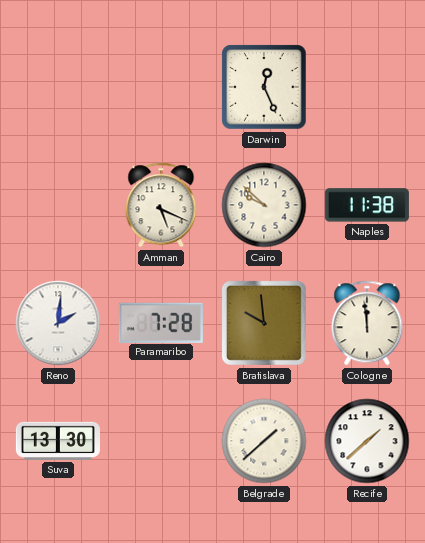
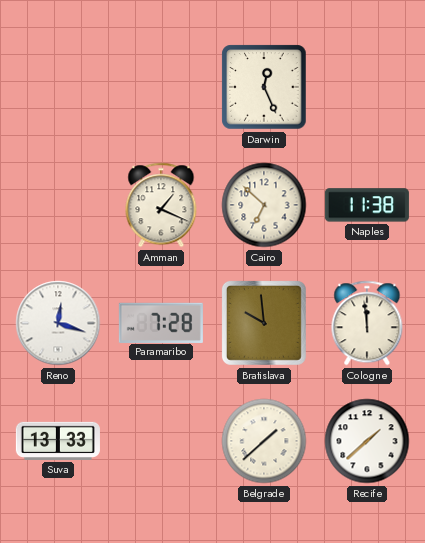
Amman: 5:19 -> 1:19 (161, 205)
Cairo: 9:52 -> 6:52 (264, 205)
Reno: 2:01 -> 12:18 (58, 323)
Suva: 13:30 -> 13:33 (58, 441)
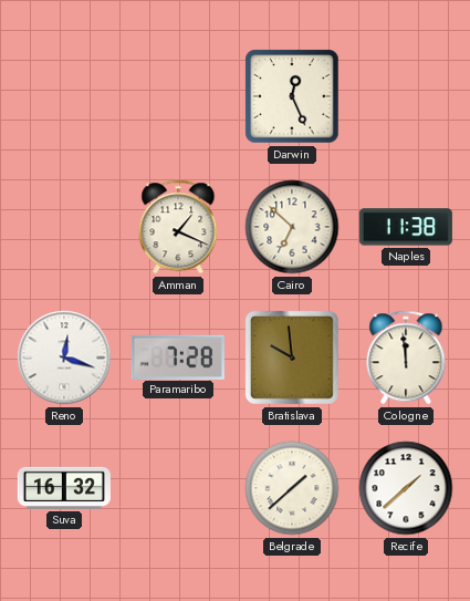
Suva: 13:33 -> 16:32 (64, 488)
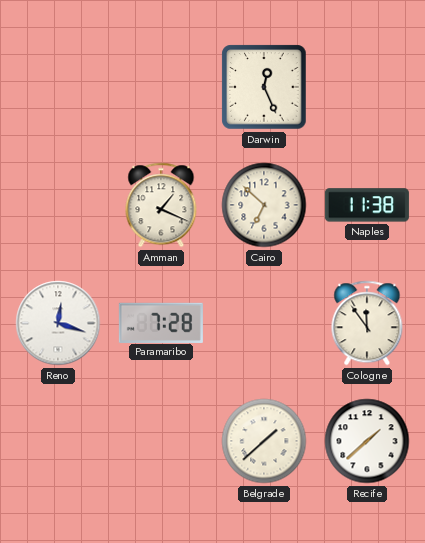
Bratislava: 9:59 -> none (292, 358)
Cologne: 11:59 -> 11:54 (367, 323)
Suva: 16:32 -> none (64, 488)
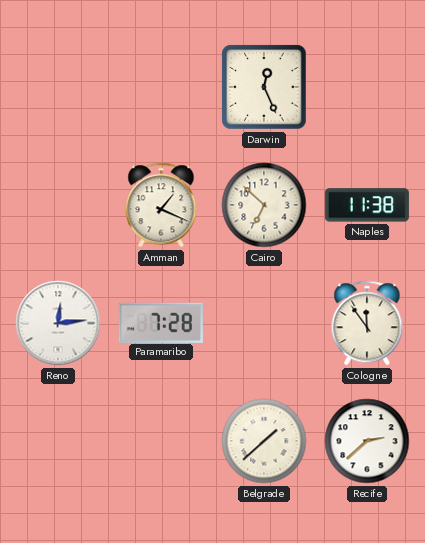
Reno: 12:18 -> 12:14 (58, 323)
Recife: 1:38 -> 2:38 (367, 441)
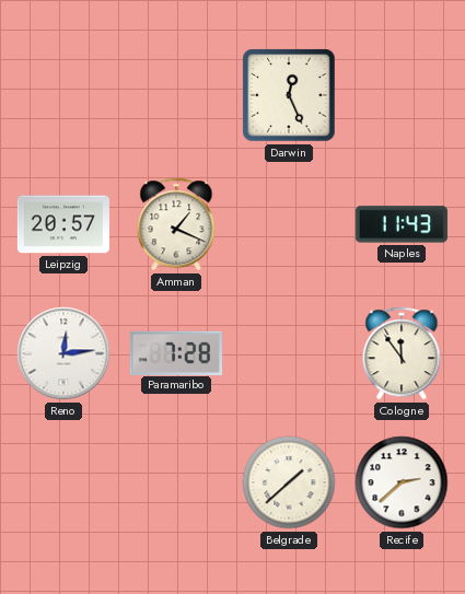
Leipzig: none -> 20:57 (63, 224)
Cairo: 6:52 -> none (264, 205)
Naples: 11:38 -> 11:43 (402, 224)
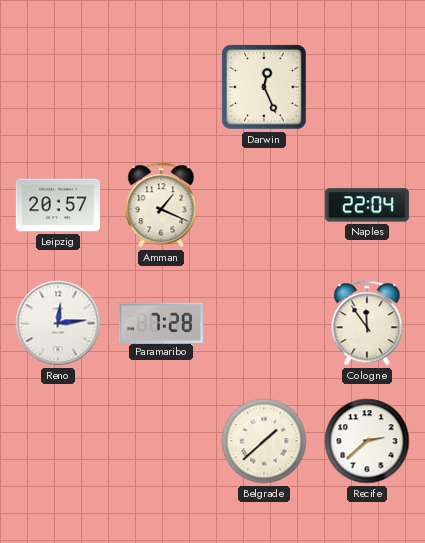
Naples: 11:43 -> 22:04 (367, 205)
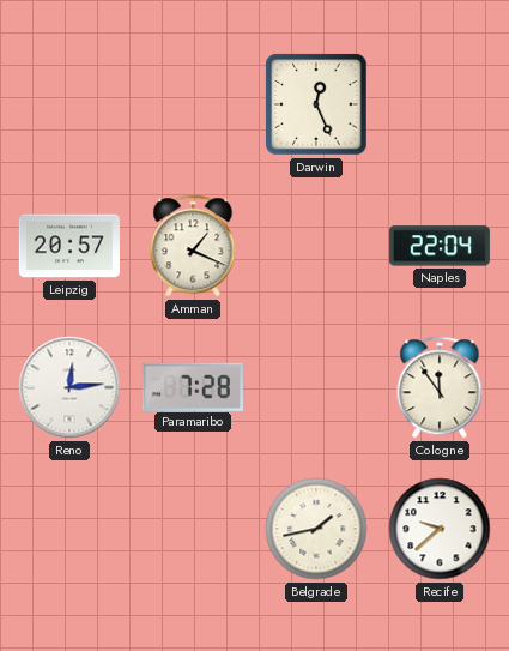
Belgrade: 1:38 -> 1:43 (316, 529)
Recife: 2:38 -> 9:38 (440, 529)
